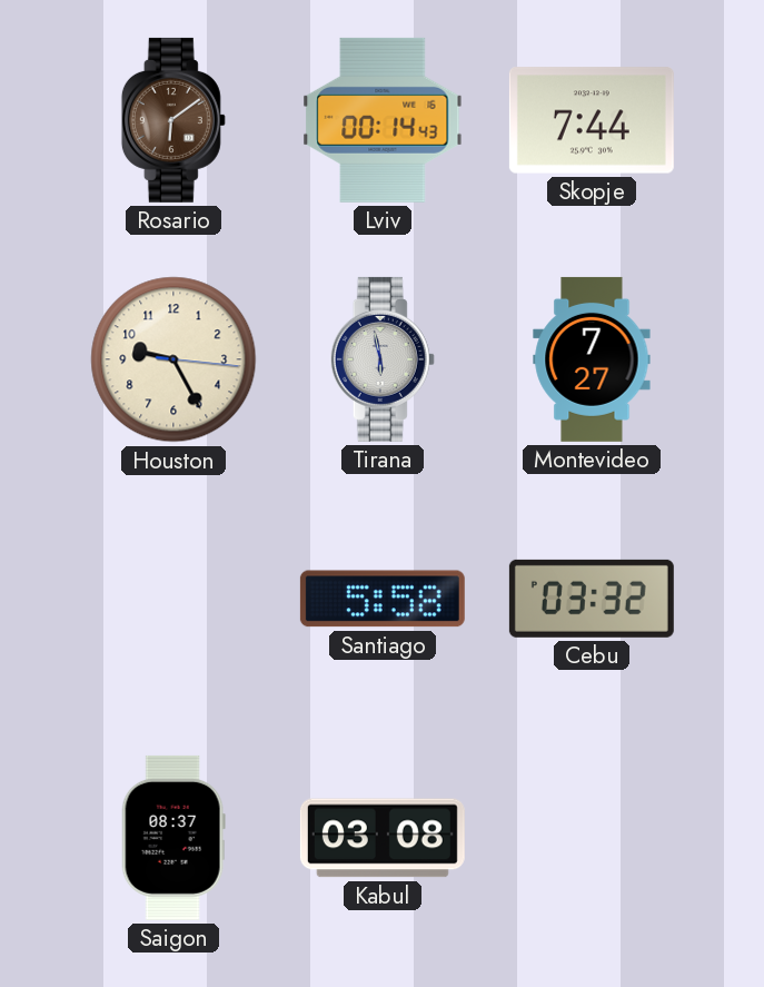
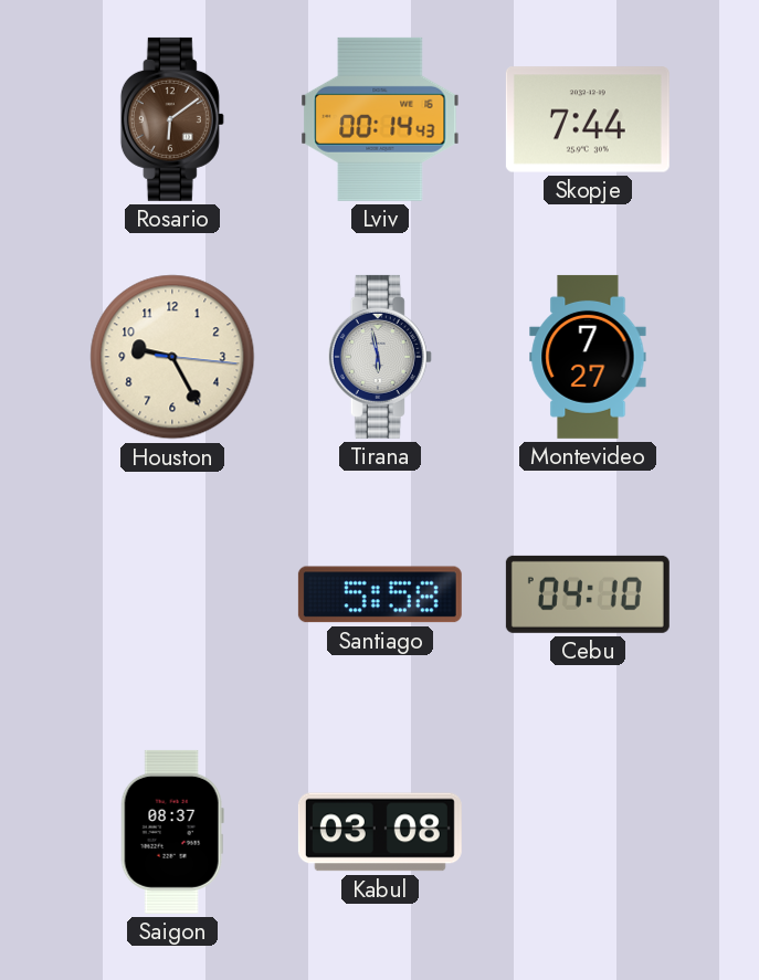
Cebu: 03:32 -> 04:10 (588, 594)
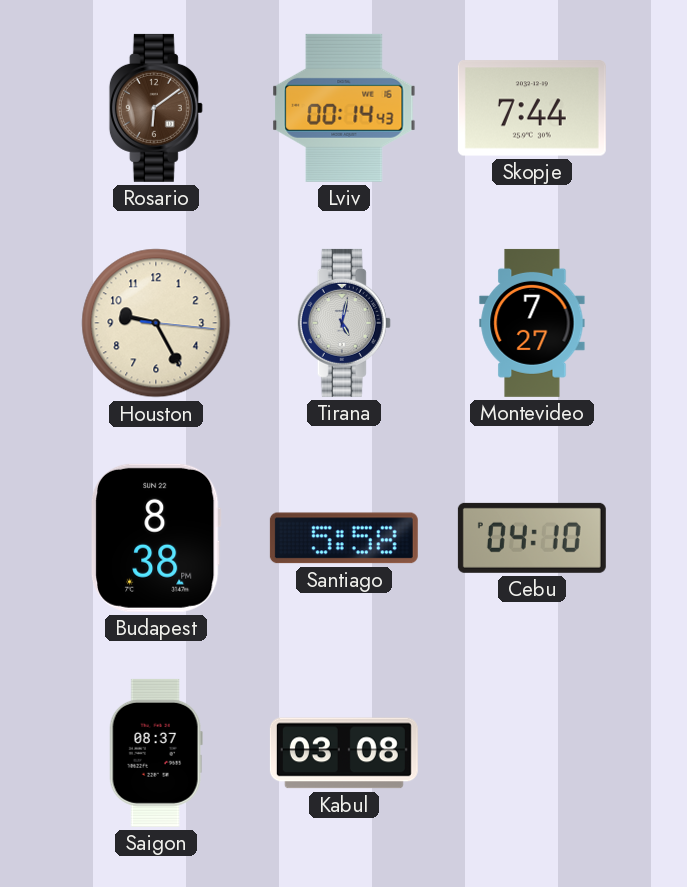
Tirana: 5:58 -> 5:02 (344, 323)
Budapest: none -> 8:38 (156, 538)
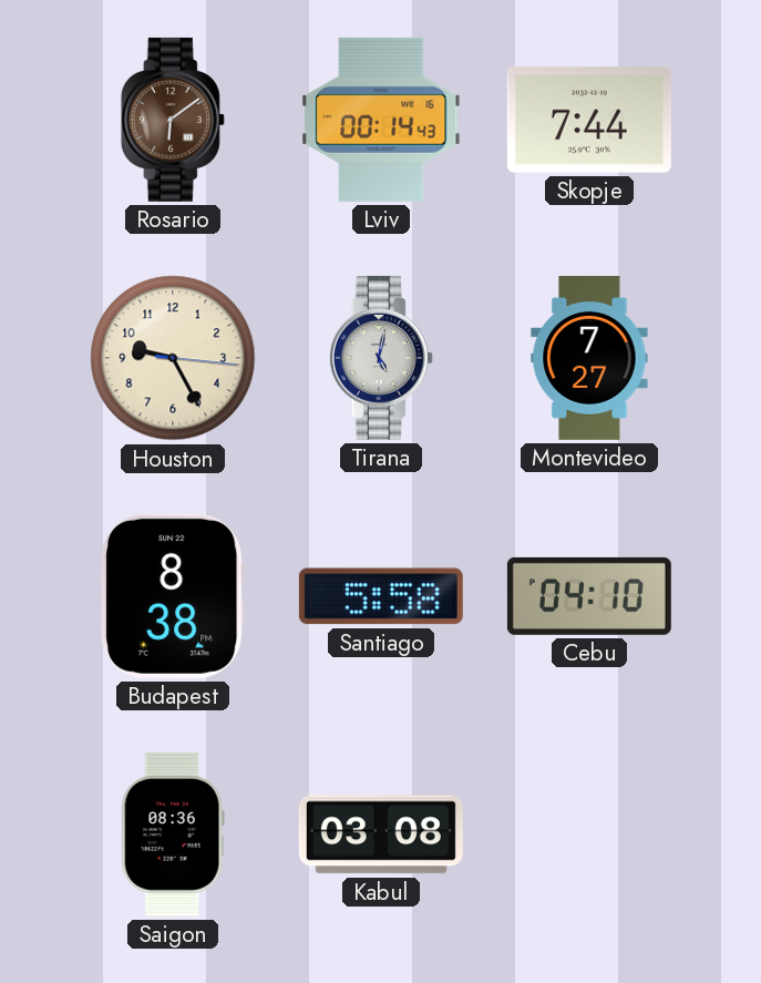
Saigon: 08:37 -> 08:36 (173, 834)
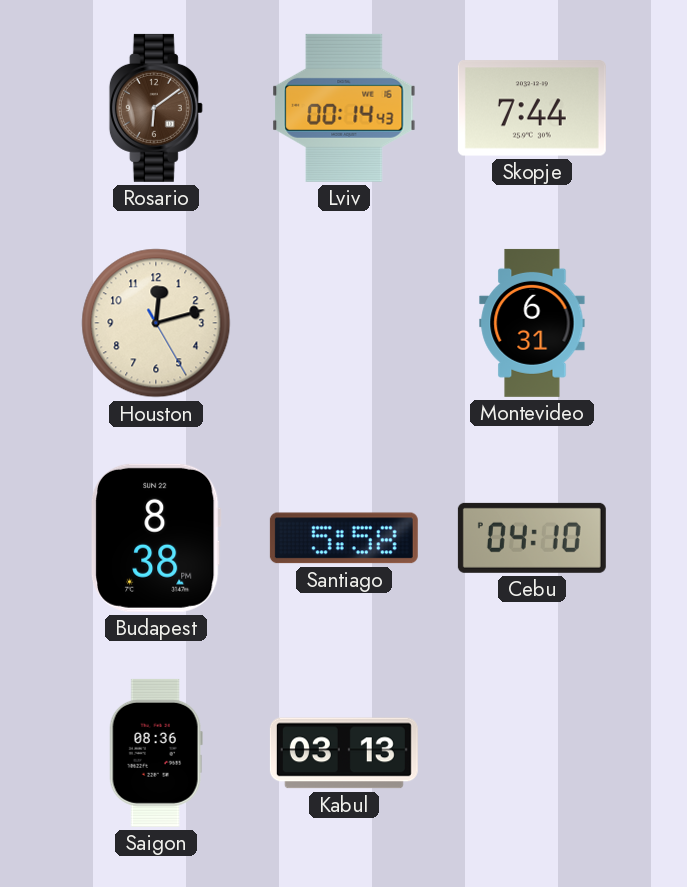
Houston: 9:25 -> 12:12 (156, 323)
Tirana: 5:02 -> none (381, 358)
Montevideo: 7:27 -> 6:31 (532, 323)
Kabul: 03:08 -> 03:13 (344, 753)
